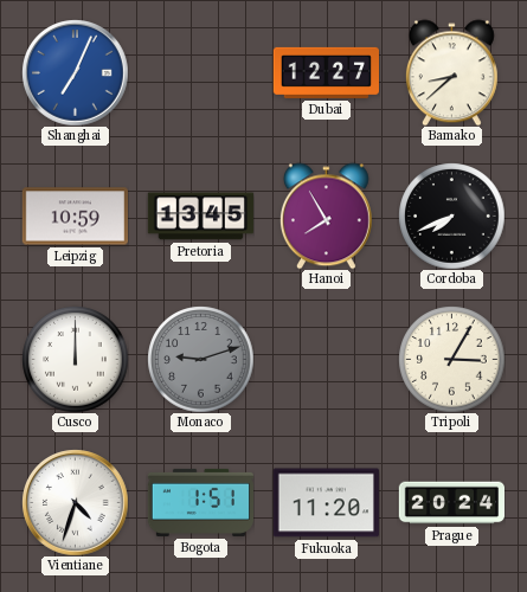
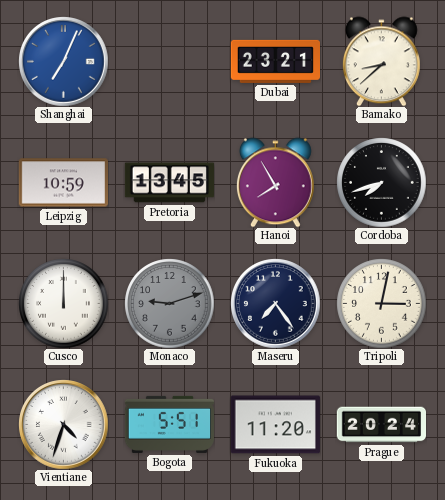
Dubai: 12:27 -> 23:21 (275, 61)
Cordoba: 7:41 -> 7:42 (381, 182)
Maseru: none -> 7:24 (275, 303)
Tripoli: 3:05 -> 3:02 (381, 303)
Bogota: 1:51 -> 5:51 (169, 424)
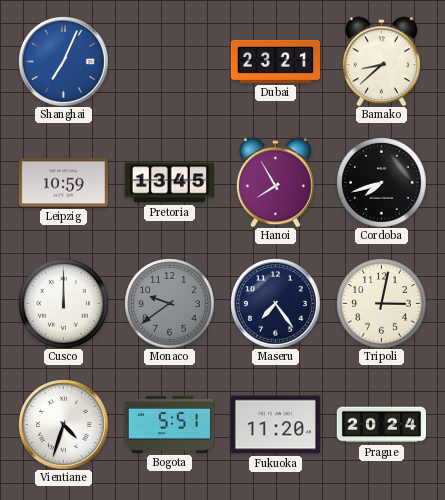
Monaco: 9:12 -> 9:39 (169, 303)
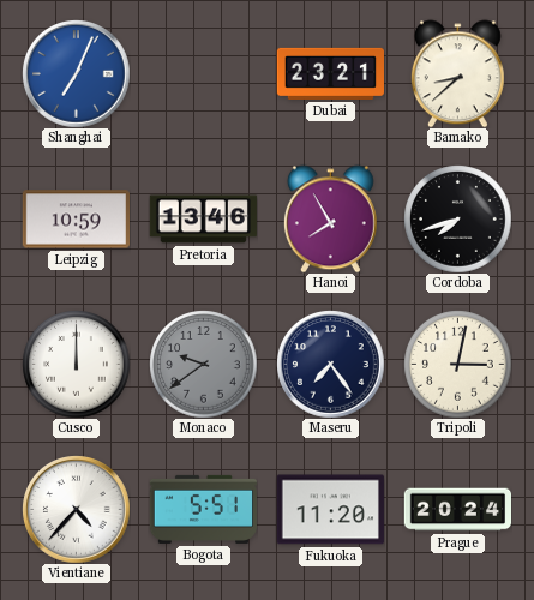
Pretoria: 13:45 -> 13:46 (203, 220)
Vientiane: 4:33 -> 4:37 (76, 509)
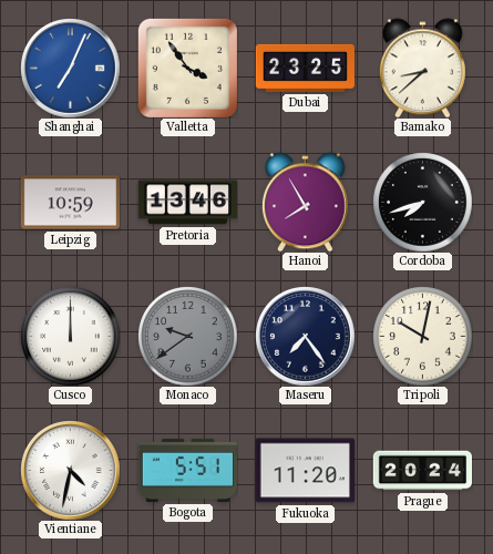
Valletta: none -> 3:54 (187, 68)
Dubai: 23:21 -> 23:25 (305, 68)
Tripoli: 3:02 -> 10:02 (422, 336)
Vientiane: 4:37 -> 4:32 (70, 470)
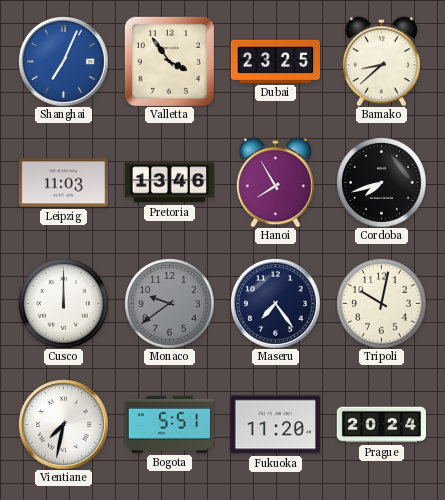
Leipzig: 10:59 -> 11:03 (63, 183)
Vientiane: 4:32 -> 7:32 (63, 424)
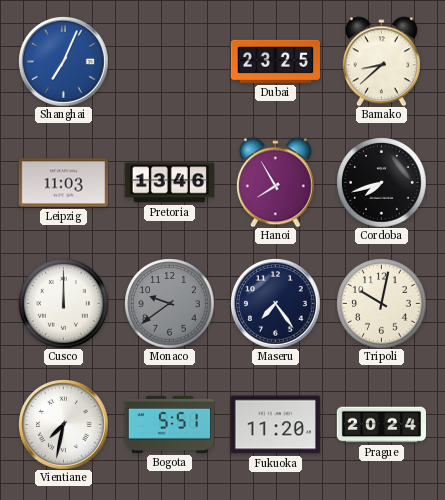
Valletta: 3:54 -> none (169, 61)
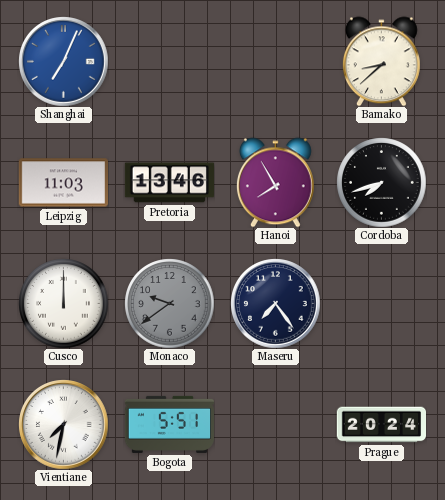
Dubai: 23:25 -> none (275, 61)
Tripoli: 10:02 -> none (381, 303)
Fukuoka: 11:20 -> none (275, 425)
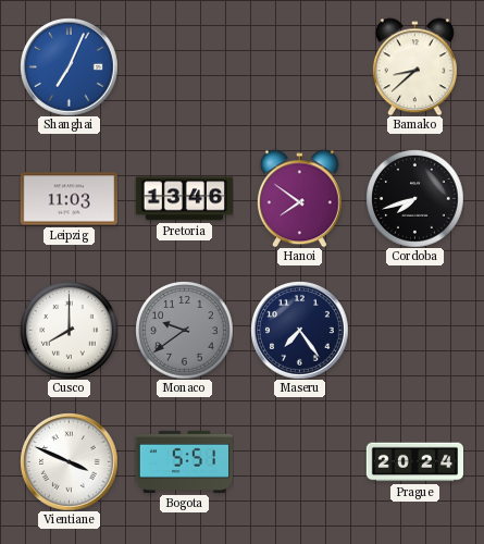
Hanoi: 7:55 -> 7:51 (299, 198)
Cusco: 12:00 -> 8:00 (69, 330)
Vientiane: 7:32 -> 3:49 (69, 461)
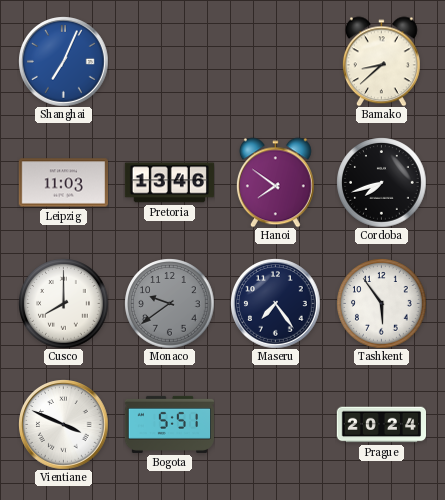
Tashkent: none -> 5:54 (381, 303)
